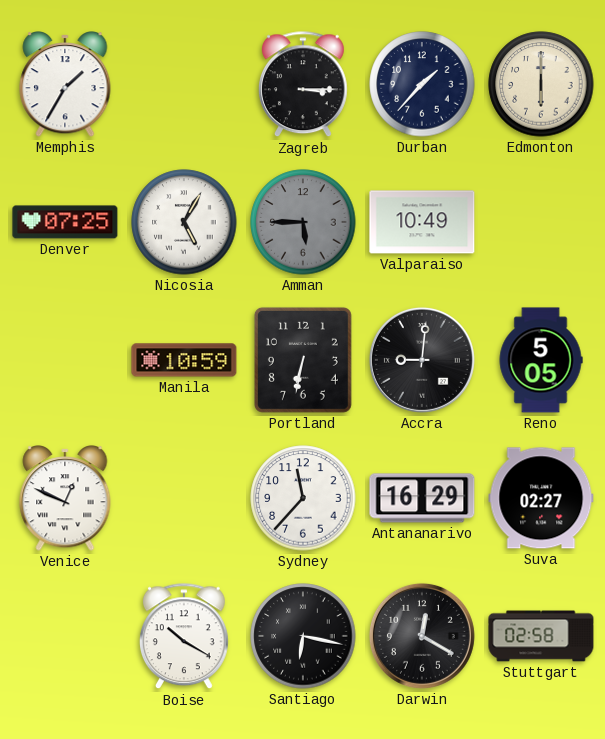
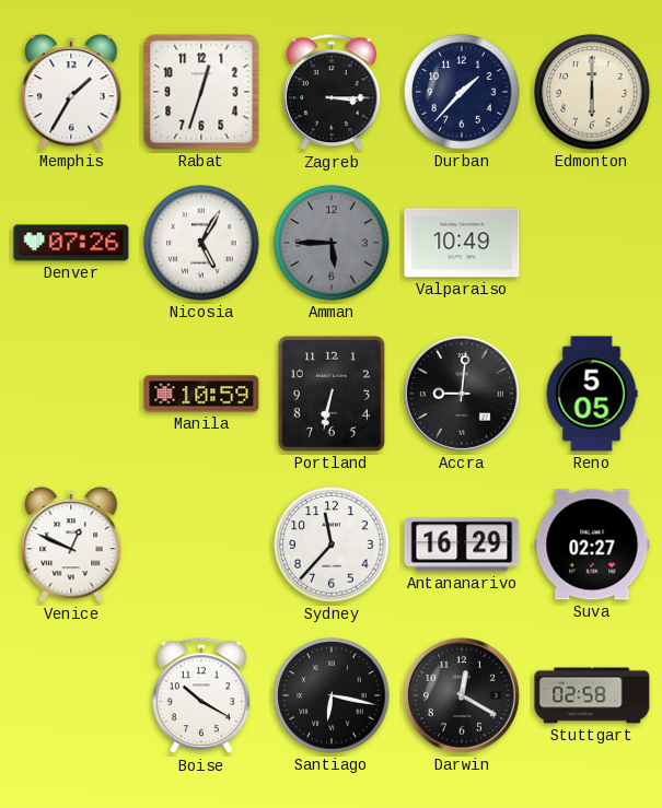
Rabat: none -> 12:33 (201, 92)
Denver: 07:25 -> 07:26 (71, 243)
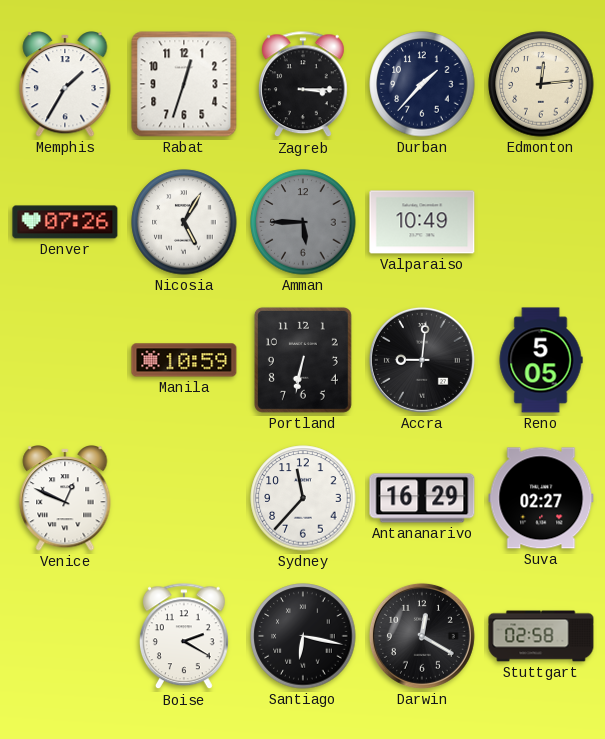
Edmonton: 6:00 -> 12:14 (541, 84)
Boise: 10:20 -> 2:20 (184, 637)
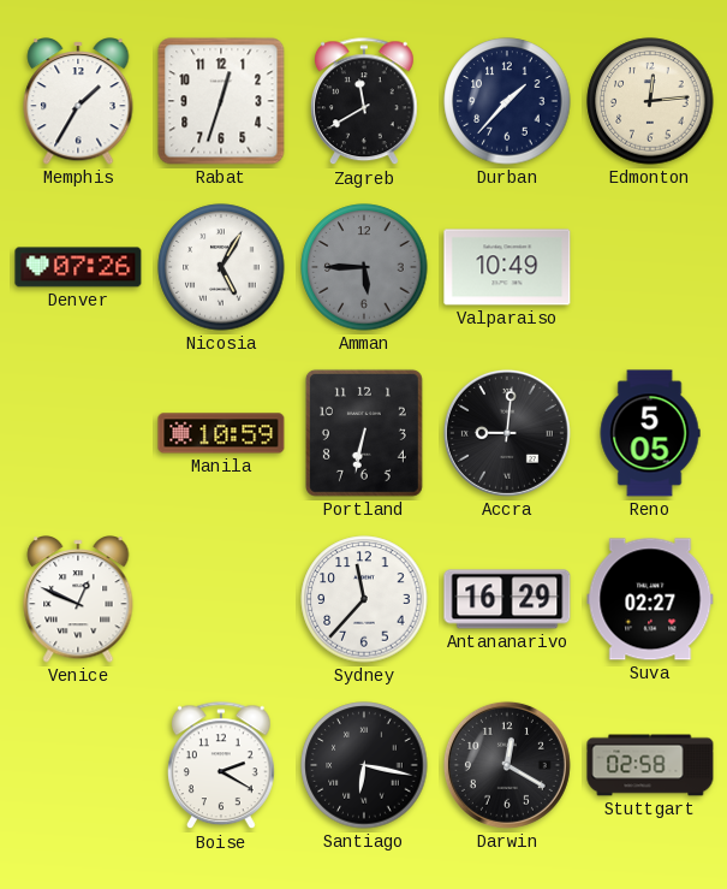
Zagreb: 3:15 -> 11:40 (364, 102)
